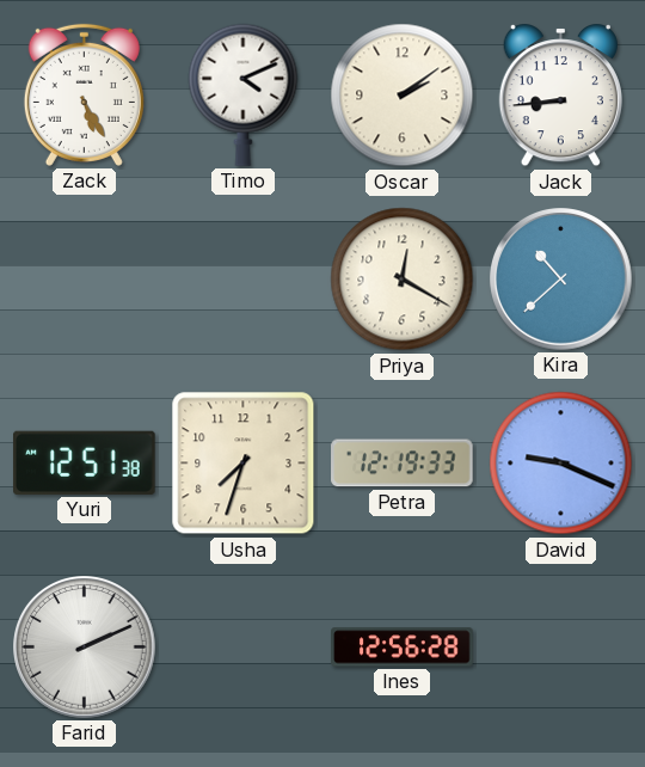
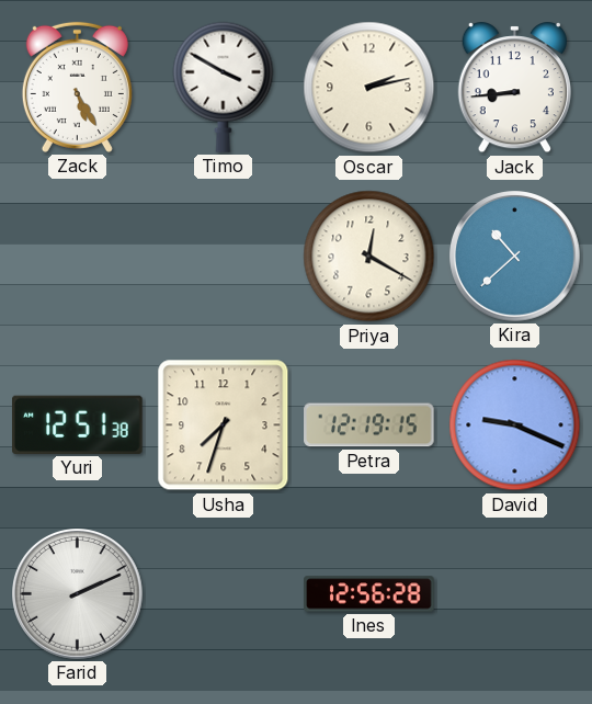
Timo: 4:11 -> 3:50 (224, 87)
Oscar: 2:09 -> 2:13 (369, 88)
Petra: 12:19:33 -> 12:19:15 (369, 425)
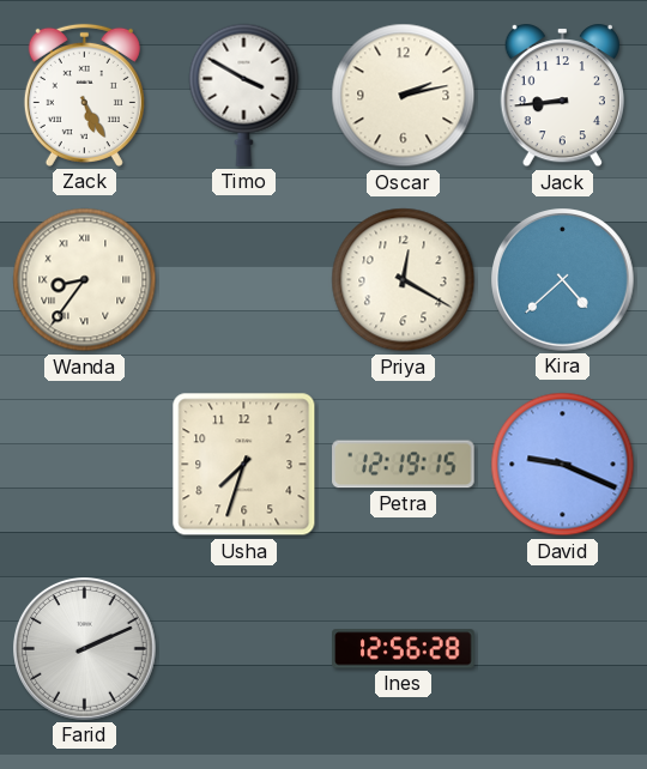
Wanda: none -> 8:36 (85, 280)
Kira: 10:38 -> 4:38 (563, 280)
Yuri: 12:51 -> none (78, 424)
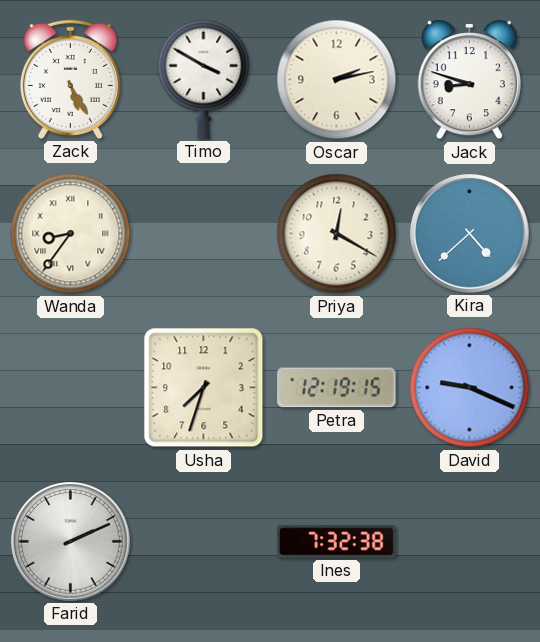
Jack: 8:44 -> 8:48 (469, 81)
Ines: 12:56 -> 7:32 (337, 542)
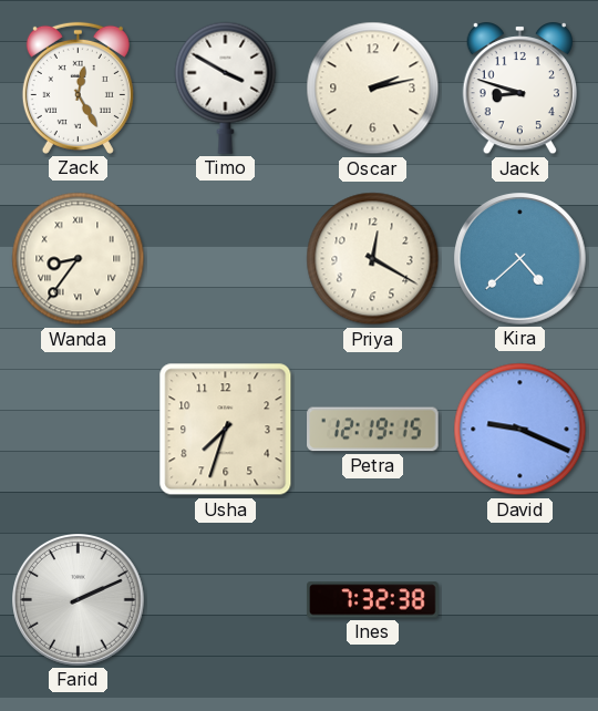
Zack: 5:25 -> 12:25 (78, 87)
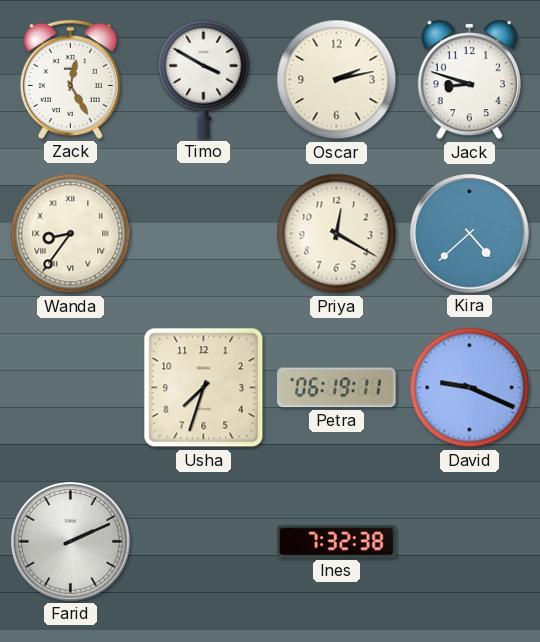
Petra: 12:19 -> 06:19 (337, 388)
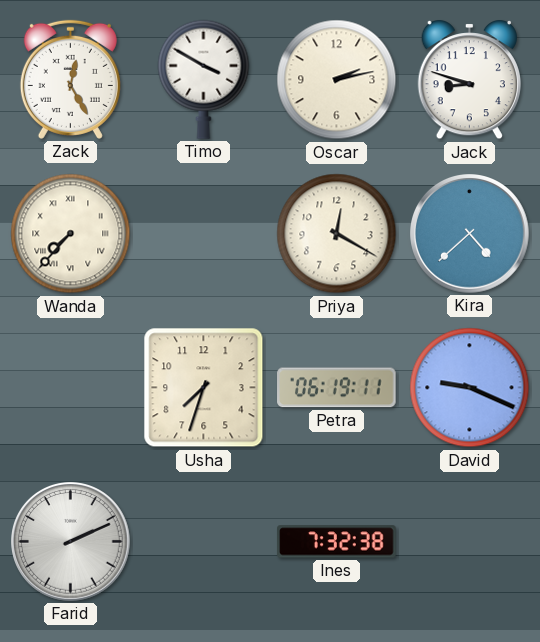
Wanda: 8:36 -> 7:37 (71, 234)
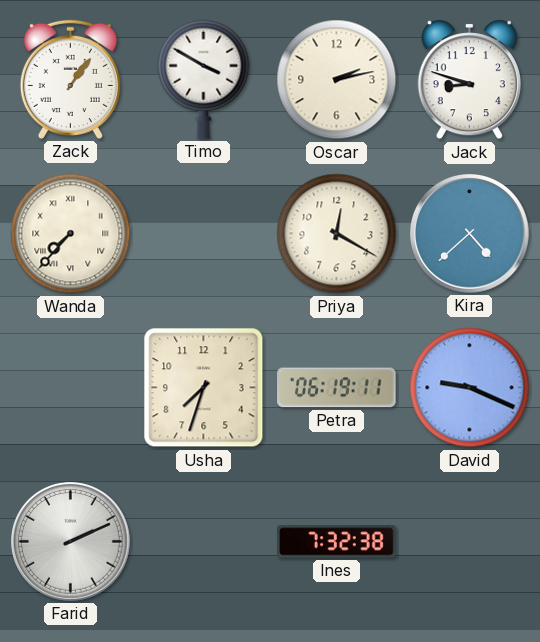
Zack: 12:25 -> 1:06 (70, 79)
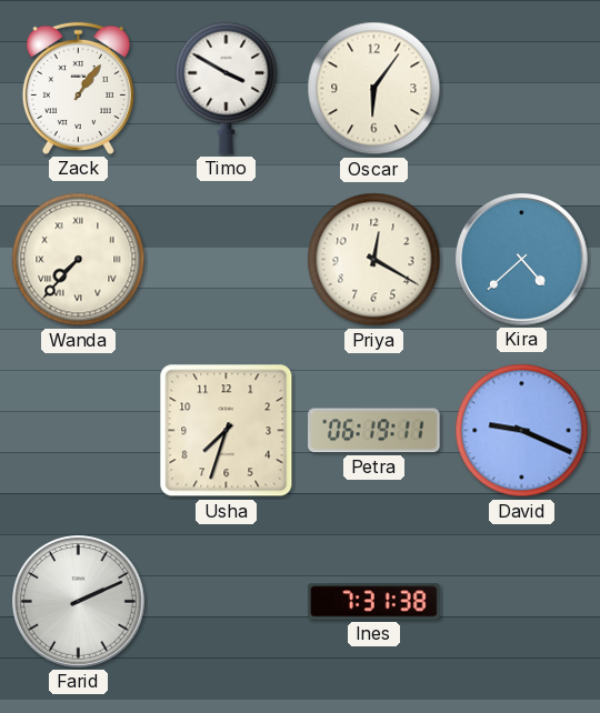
Oscar: 2:13 -> 6:06 (374, 89)
Jack: 8:48 -> none (469, 81)
Ines: 7:32 -> 7:31 (374, 602)
